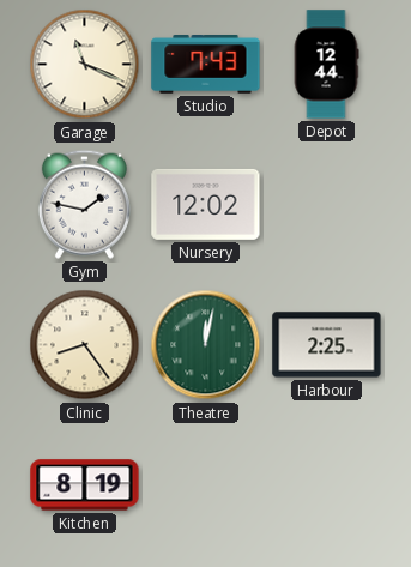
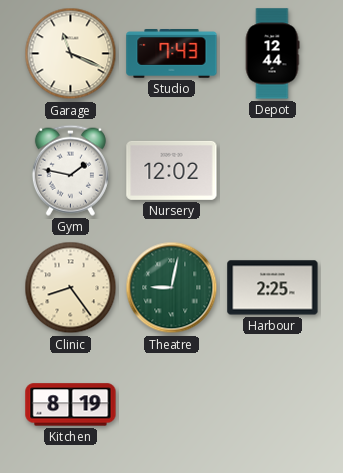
Theatre: 12:02 -> 9:02 (172, 288)
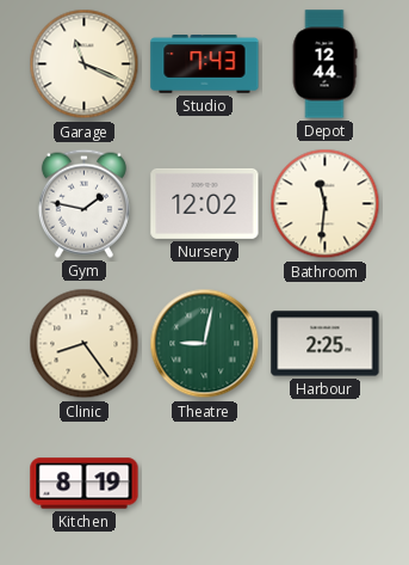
Bathroom: none -> 11:31 (326, 204)
